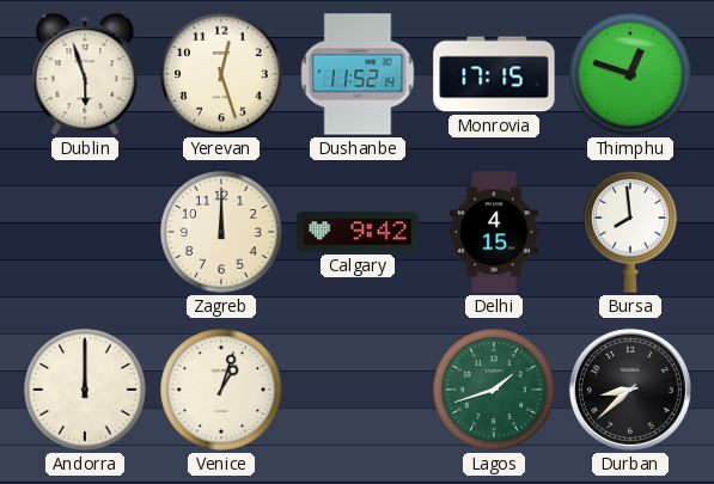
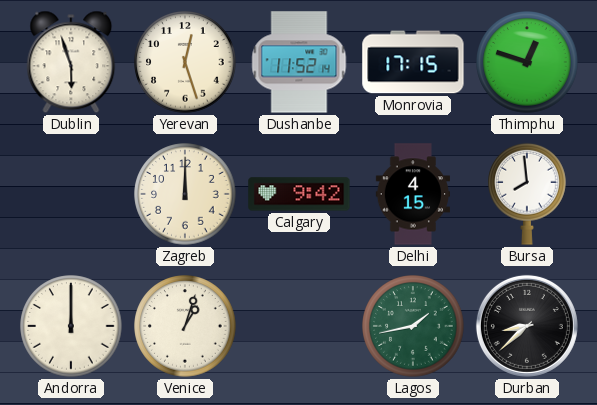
Lagos: 1:42 -> 1:43 (413, 326)
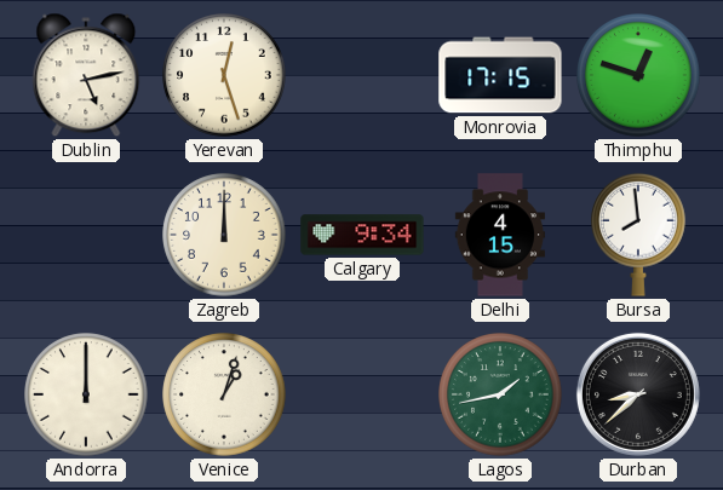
Dublin: 5:57 -> 5:13 (86, 75)
Dushanbe: 11:52 -> none (299, 62)
Calgary: 9:42 -> 9:34 (362, 235)
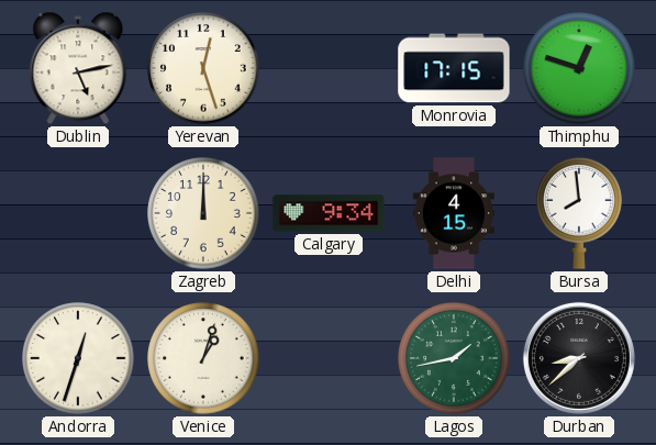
Andorra: 12:00 -> 12:33 (78, 358)
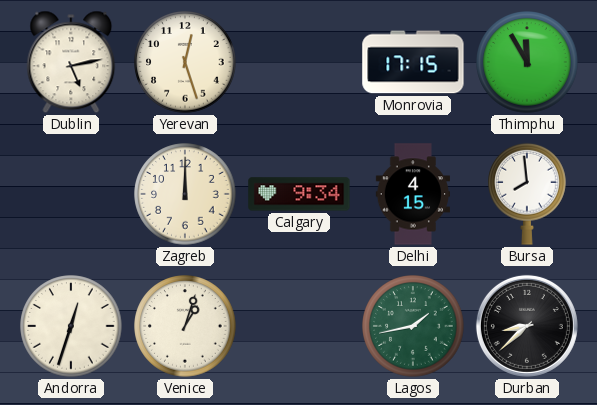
Thimphu: 12:48 -> 11:55 (527, 62)
